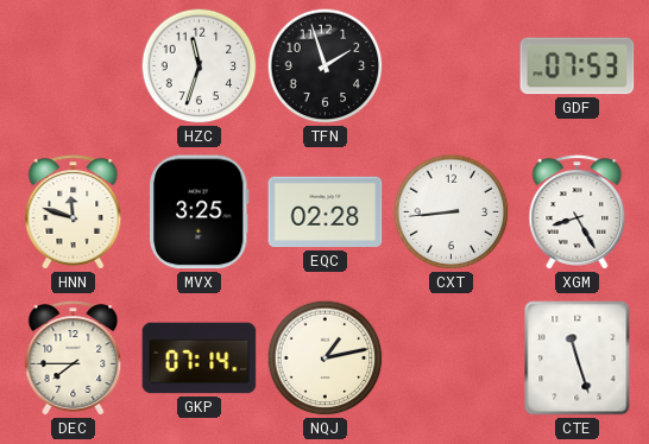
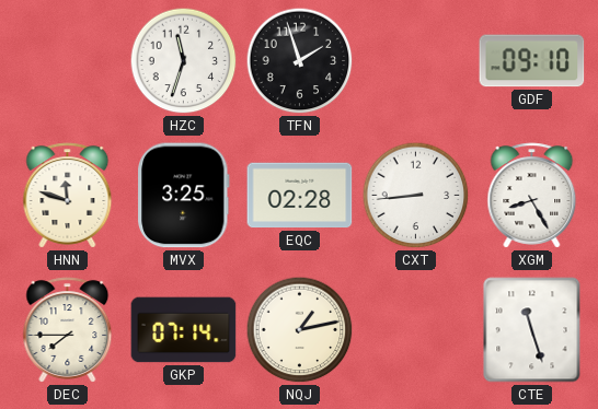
GDF: 07:53 -> 09:10 (532, 61)
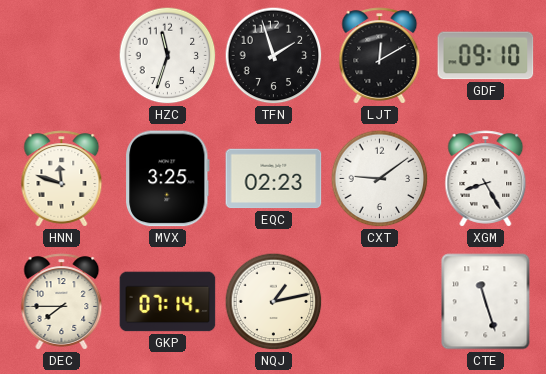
LJT: none -> 12:10 (380, 56)
EQC: 02:28 -> 02:23 (274, 179)
CXT: 8:44 -> 9:09 (380, 179)
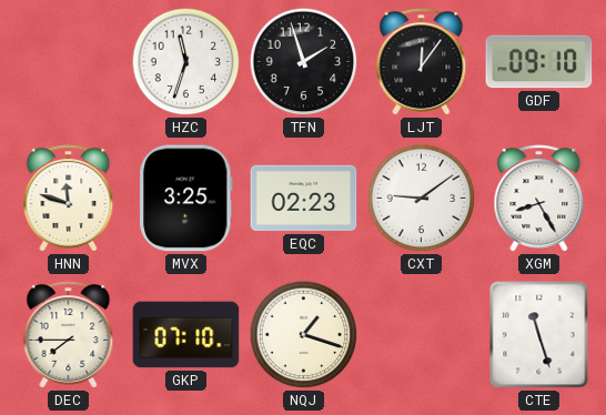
LJT: 12:10 -> 12:06 (422, 62)
GKP: 07:14 -> 07:10 (186, 335)
NQJ: 1:13 -> 1:18 (304, 335)
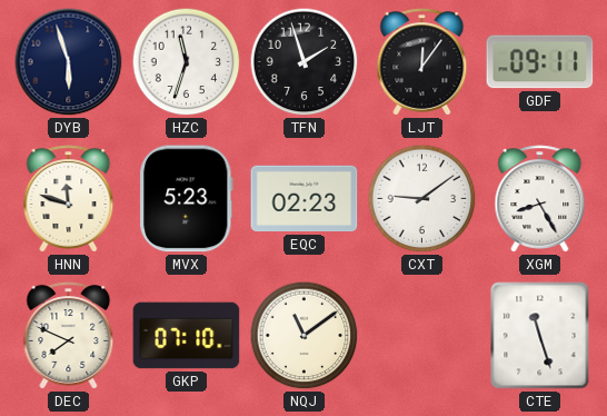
DYB: none -> 5:57 (69, 62)
GDF: 09:10 -> 09:11 (540, 62)
MVX: 3:25 -> 5:23 (187, 199)
DEC: 7:45 -> 7:49 (69, 336)
NQJ: 1:18 -> 11:09 (305, 336)
